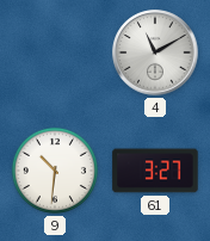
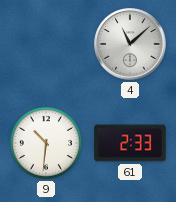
4: 11:10 -> 11:08 (130, 44)
61: 3:27 -> 2:33 (130, 143)
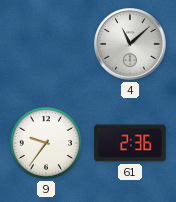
9: 10:31 -> 9:36 (46, 143)
61: 2:33 -> 2:36 (130, 143)
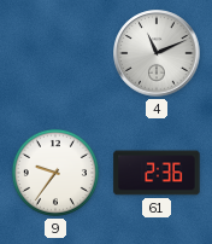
4: 11:08 -> 11:11 (157, 53)
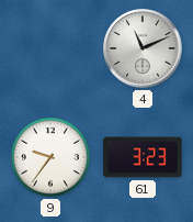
61: 2:36 -> 3:23 (143, 157)
